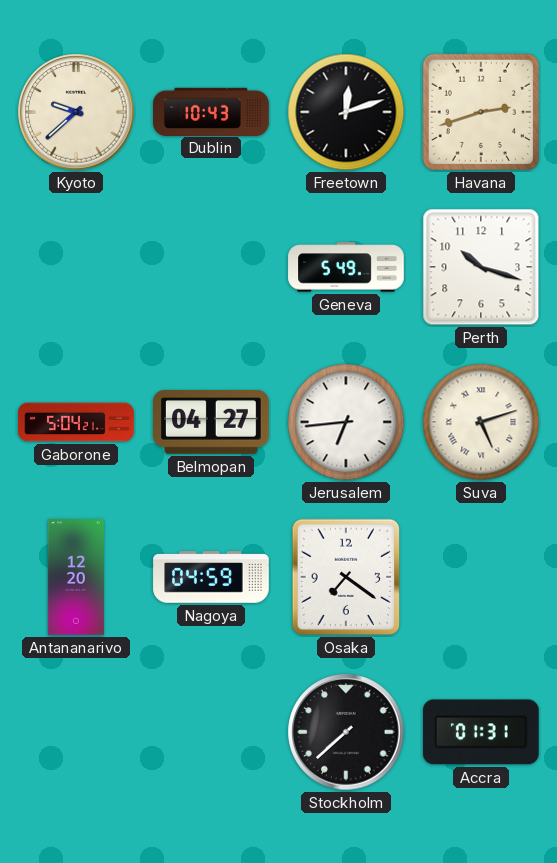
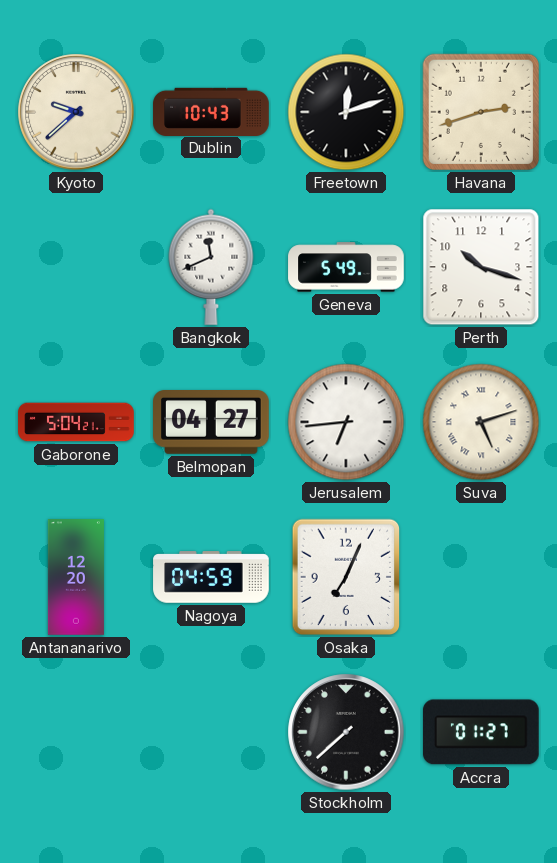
Bangkok: none -> 11:41 (211, 267)
Osaka: 7:21 -> 7:04 (346, 577)
Accra: 01:31 -> 01:27 (481, 732)
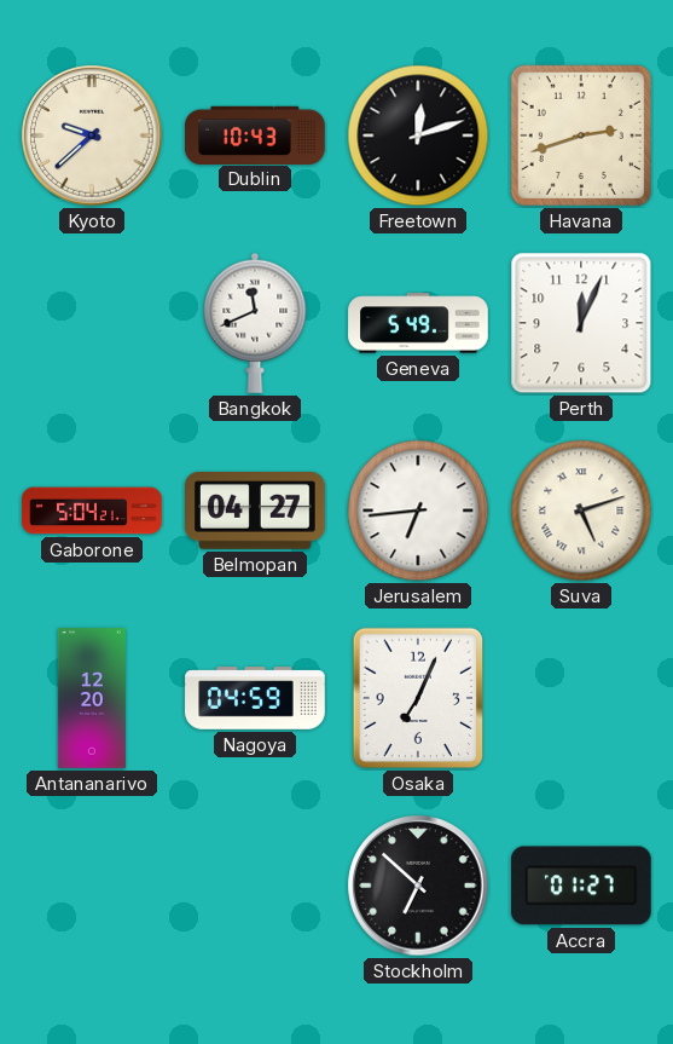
Perth: 10:18 -> 12:04 (581, 323)
Stockholm: 7:38 -> 6:52 (418, 886)
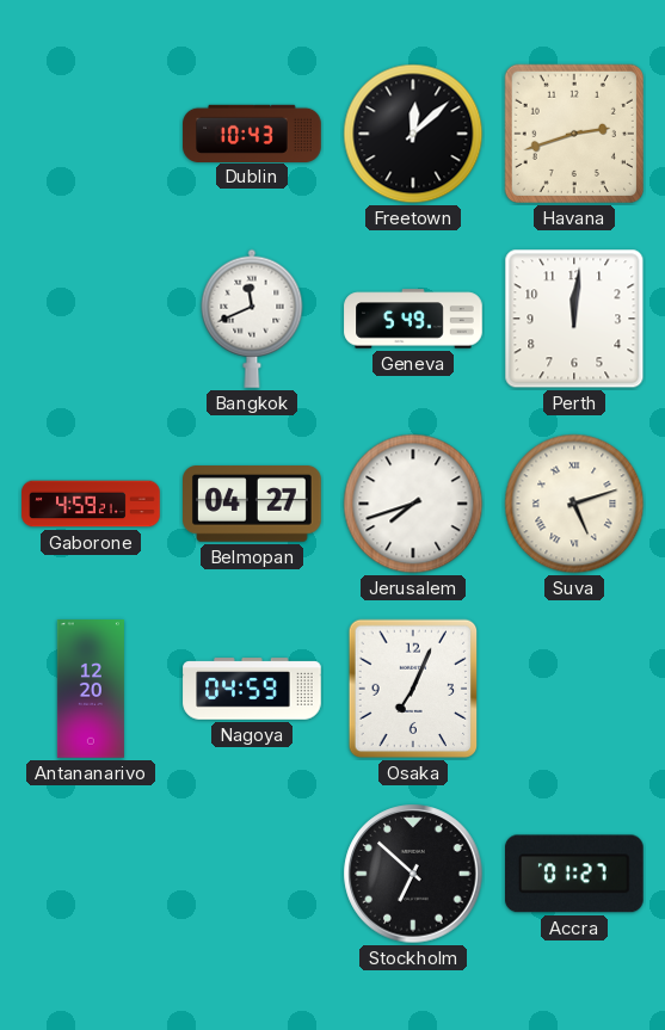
Kyoto: 9:38 -> none (92, 135)
Freetown: 12:12 -> 12:08 (413, 134)
Perth: 12:04 -> 12:01 (574, 319)
Gaborone: 5:04 -> 4:59 (91, 504)
Jerusalem: 6:44 -> 7:42 (413, 504)
